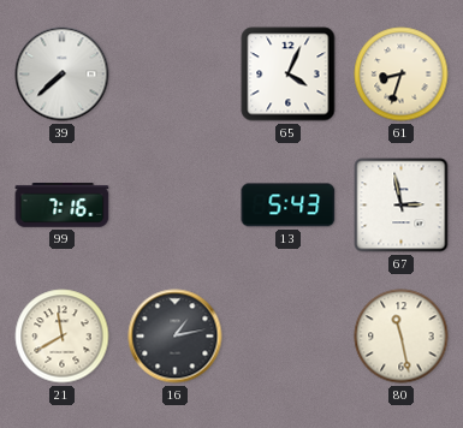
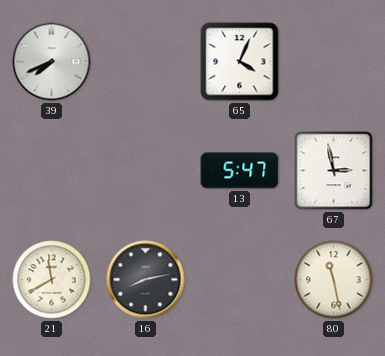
39: 7:38 -> 7:41 (52, 62)
61: 8:33 -> none (402, 75)
99: 7:16 -> none (63, 206)
13: 5:43 -> 5:47 (240, 171)
16: 1:13 -> 8:13 (146, 280)
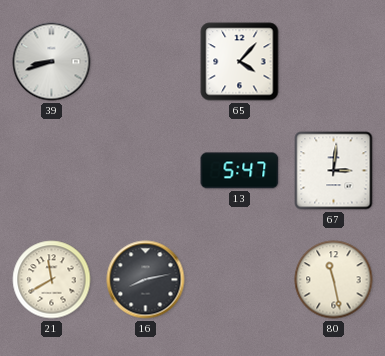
39: 7:41 -> 8:42 (52, 62)
65: 4:04 -> 4:07 (240, 62)
67: 2:58 -> 3:01 (334, 171)
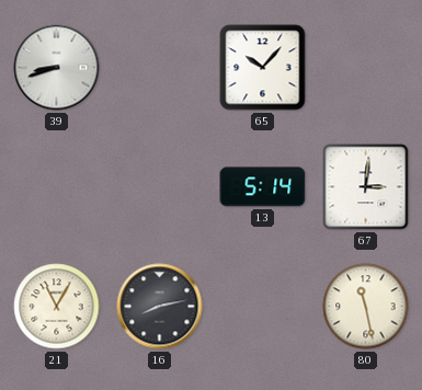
65: 4:07 -> 10:07 (263, 68)
13: 5:47 -> 5:14 (263, 187)
21: 11:40 -> 11:05 (57, 307)
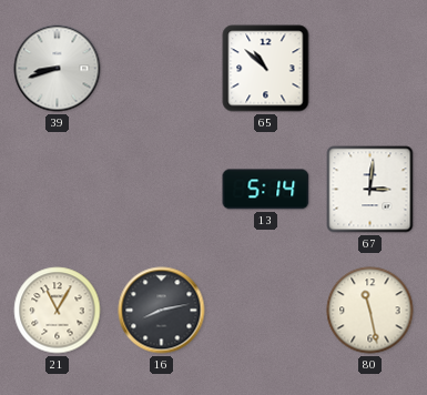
65: 10:07 -> 10:52 (266, 69)
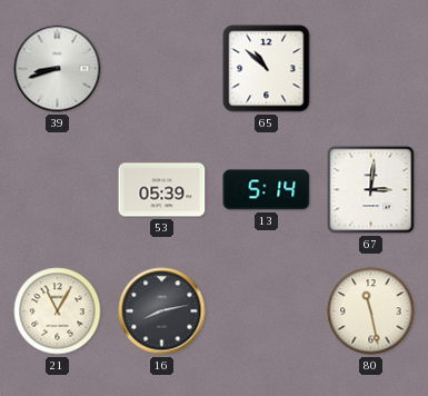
53: none -> 05:39 (162, 190)
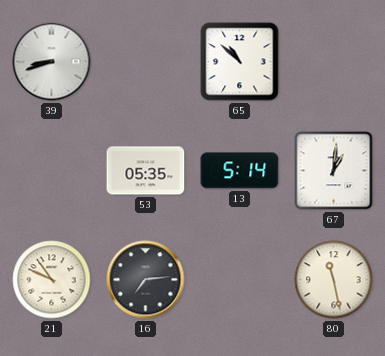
53: 05:39 -> 05:35 (146, 171)
67: 3:01 -> 1:01 (334, 171)
21: 11:05 -> 10:49 (52, 280)
16: 8:13 -> 7:14 (146, 280)
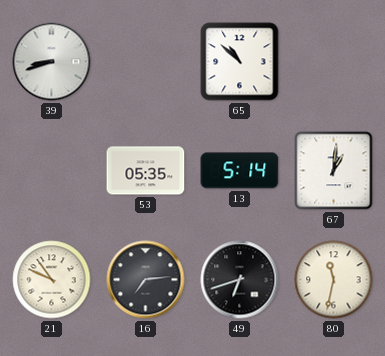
49: none -> 6:42 (240, 280)
80: 11:28 -> 11:32 (334, 280)
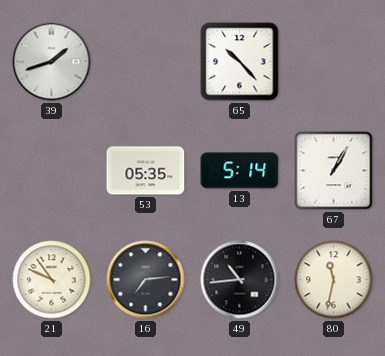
39: 8:42 -> 1:42 (52, 62)
65: 10:52 -> 10:23 (240, 62)
67: 1:01 -> 1:05 (334, 171)
49: 6:42 -> 10:44 (240, 280)
